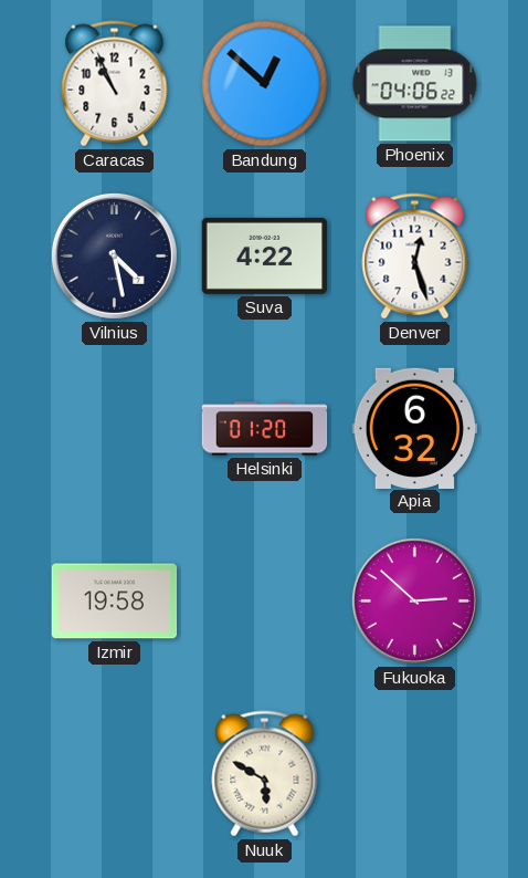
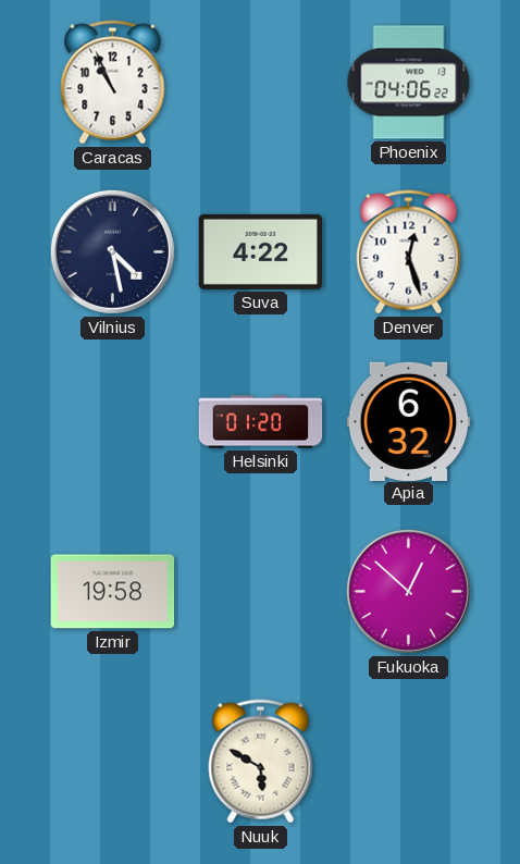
Bandung: 12:52 -> none (265, 84)
Fukuoka: 2:52 -> 12:52 (408, 591)
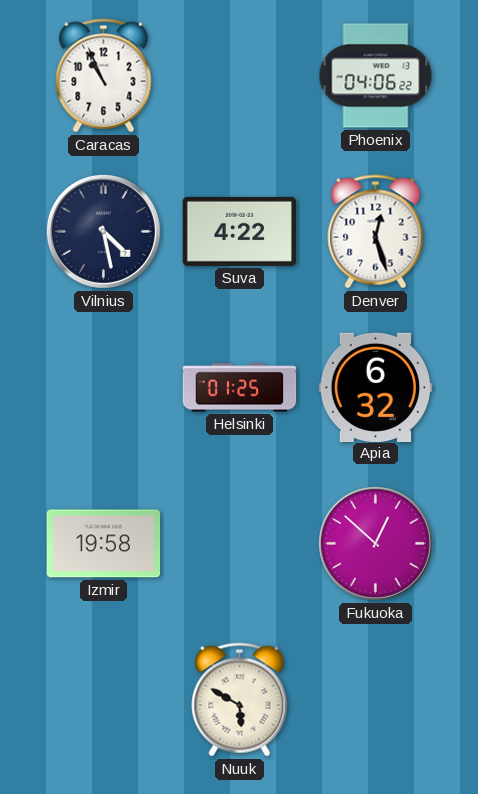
Helsinki: 01:20 -> 01:25 (240, 388)
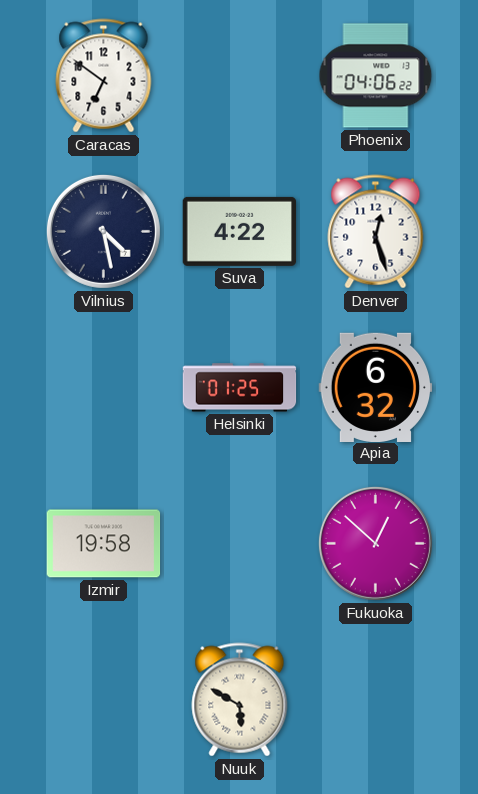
Caracas: 10:56 -> 6:51 (104, 76)
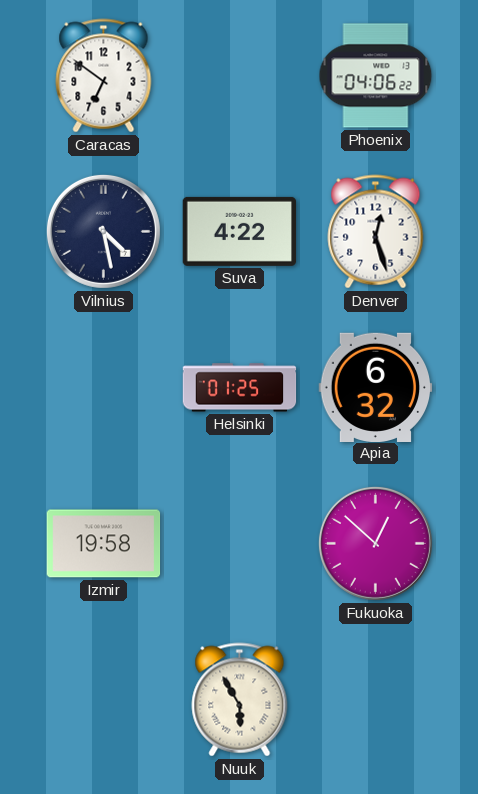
Nuuk: 5:50 -> 5:55 (240, 700)
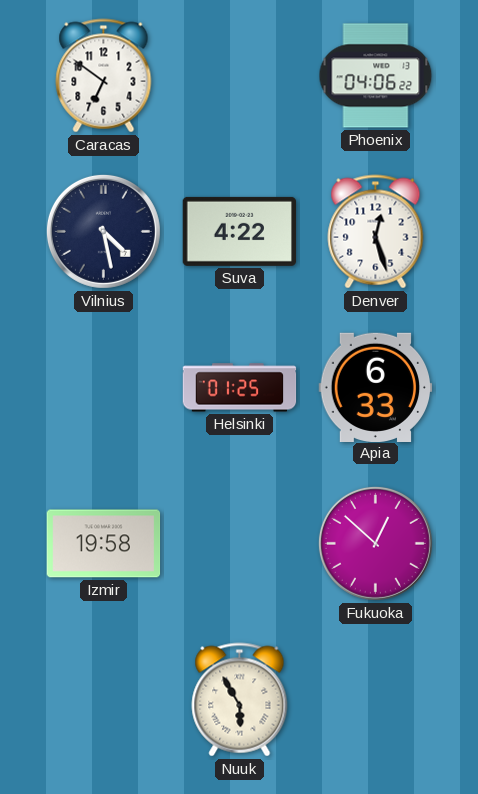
Apia: 6:32 -> 6:33 (376, 387)
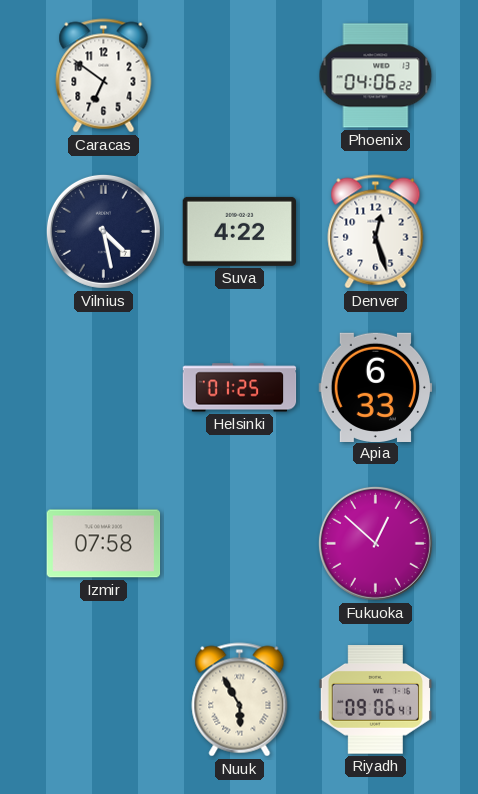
Izmir: 19:58 -> 07:58 (104, 544)
Riyadh: none -> 09:06 (376, 700)
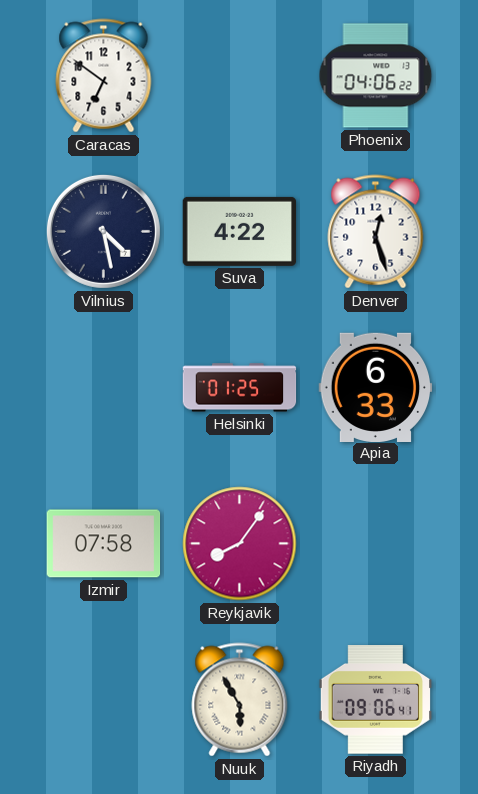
Reykjavik: none -> 8:06 (240, 544)
Fukuoka: 12:52 -> none (375, 543)
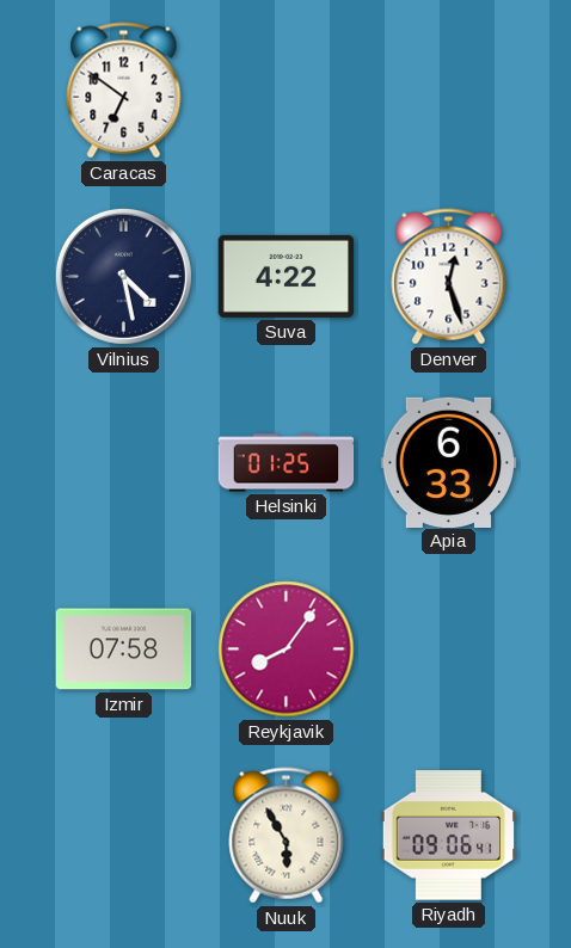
Phoenix: 04:06 -> none (376, 76)
